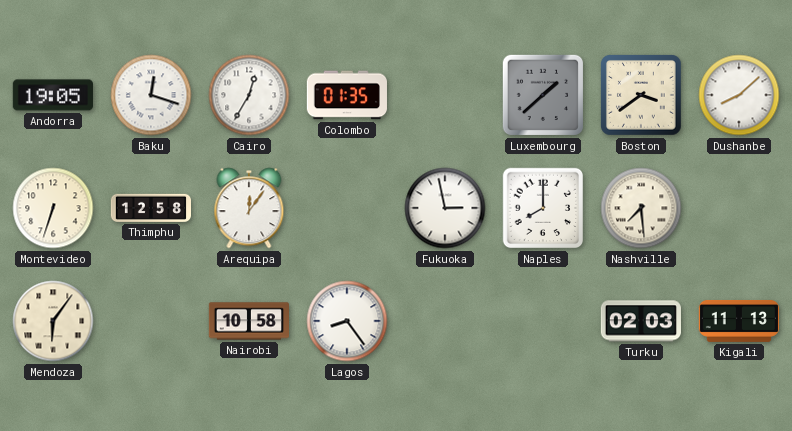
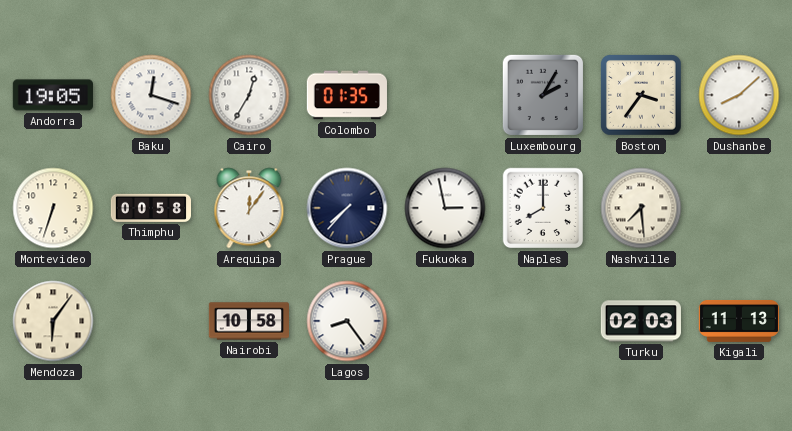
Luxembourg: 1:38 -> 2:05 (543, 95)
Boston: 3:39 -> 3:36 (641, 95)
Thimphu: 12:58 -> 00:58 (150, 208)
Prague: none -> 7:37 (347, 208)
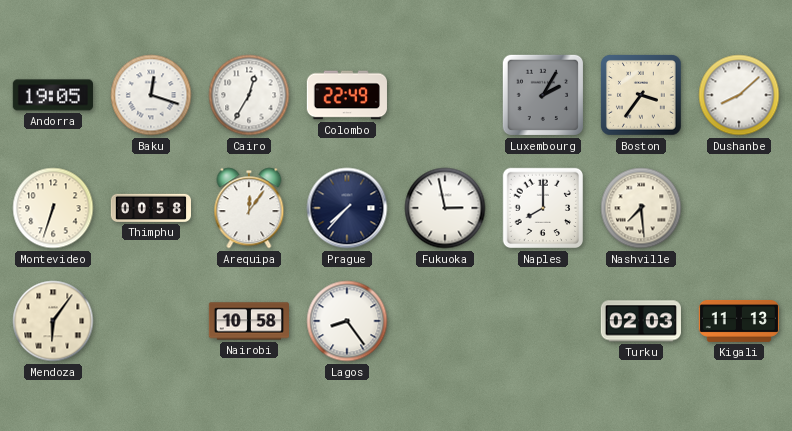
Colombo: 01:35 -> 22:49 (347, 95)
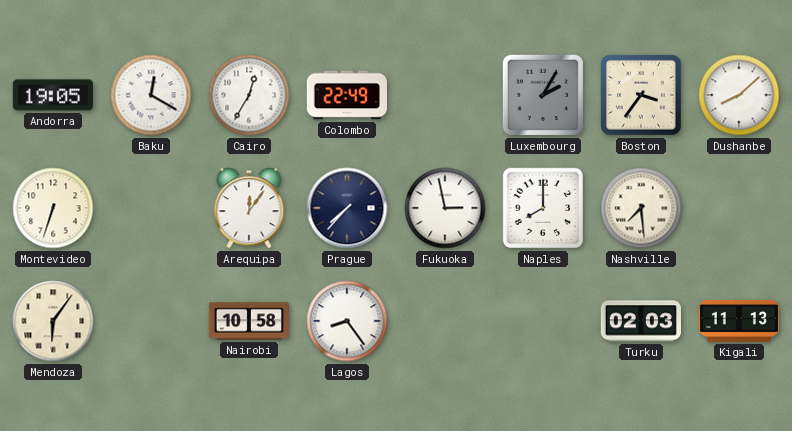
Baku: 12:18 -> 12:20 (151, 95)
Thimphu: 00:58 -> none (150, 208)
